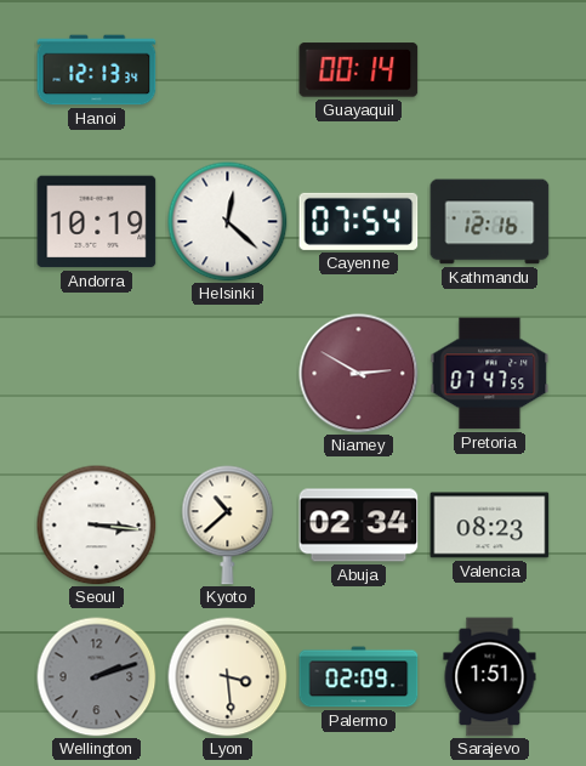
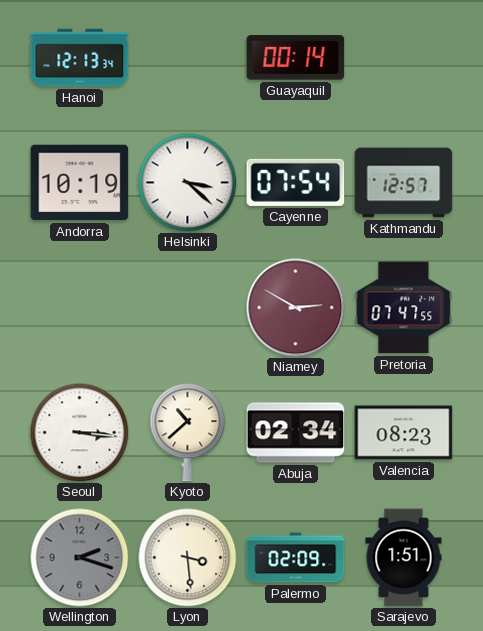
Helsinki: 12:22 -> 3:22 (188, 183)
Kathmandu: 12:16 -> 12:57 (404, 183)
Wellington: 2:12 -> 2:18 (80, 558)
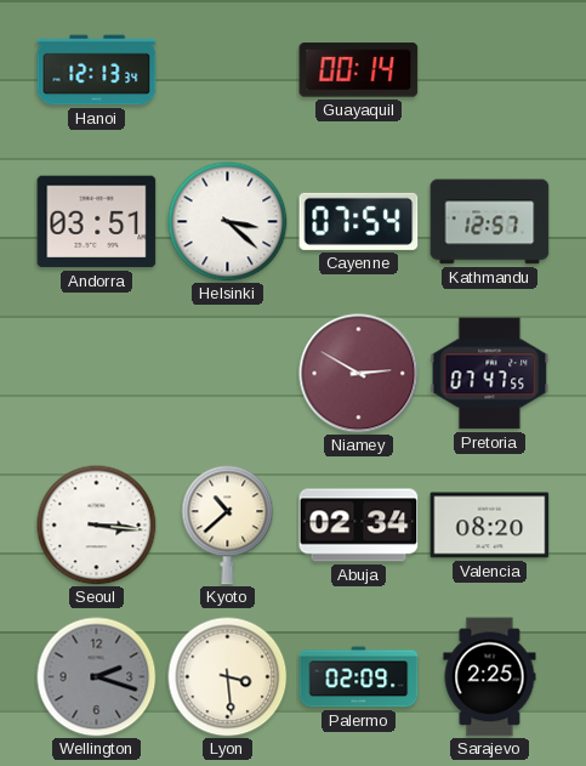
Andorra: 10:19 -> 03:51 (97, 222)
Valencia: 08:23 -> 08:20 (490, 526)
Sarajevo: 1:51 -> 2:25 (490, 677)
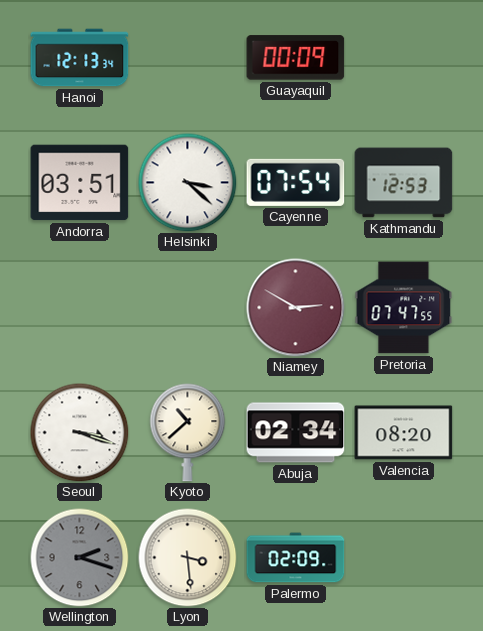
Guayaquil: 00:14 -> 00:09 (296, 58)
Kathmandu: 12:57 -> 12:53 (404, 183)
Seoul: 3:16 -> 3:18 (80, 433)
Sarajevo: 2:25 -> none (490, 677)
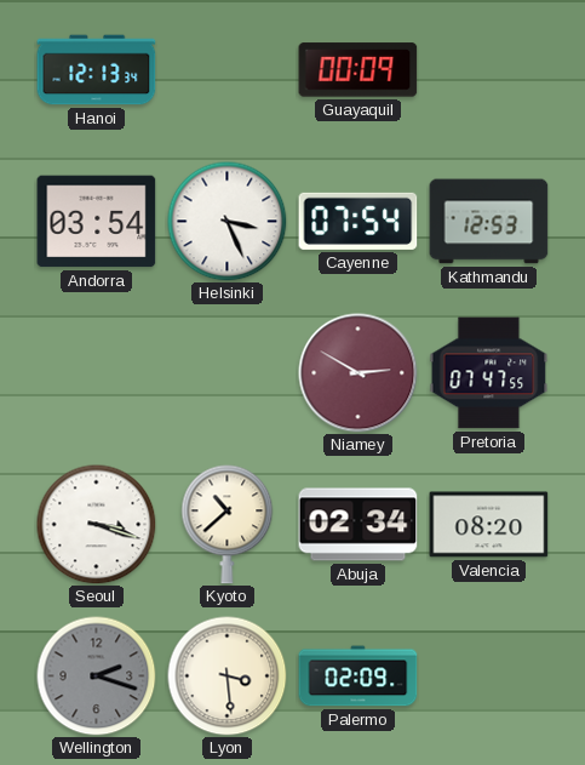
Andorra: 03:51 -> 03:54 (97, 222)
Helsinki: 3:22 -> 3:26 (228, 222)
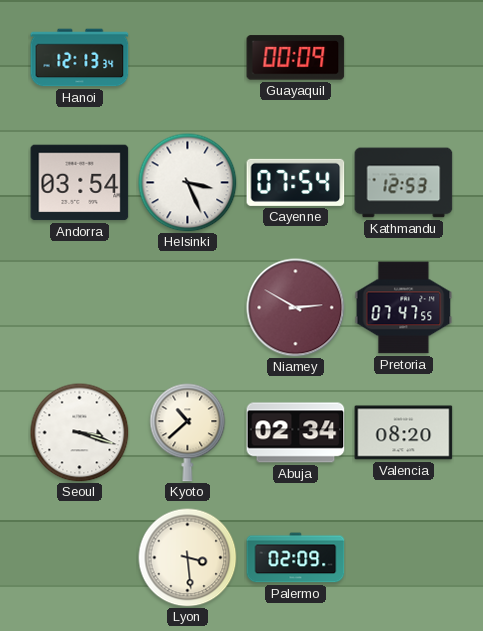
Wellington: 2:18 -> none (97, 676)
